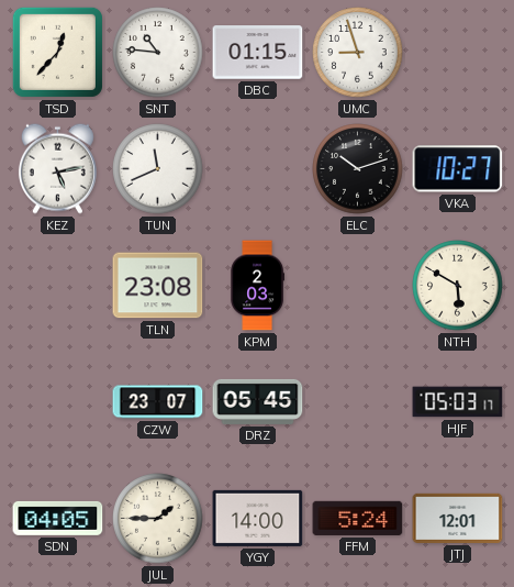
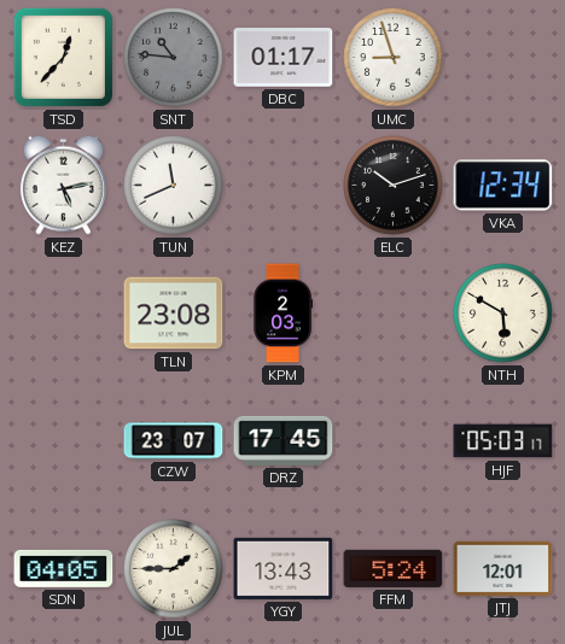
SNT dial: white -> grey (174, 58)
DBC: 01:15 -> 01:17 (284, 58)
VKA: 10:27 -> 12:34 (503, 186)
DRZ: 05:45 -> 17:45 (284, 440)
YGY: 14:00 -> 13:43 (284, 568)
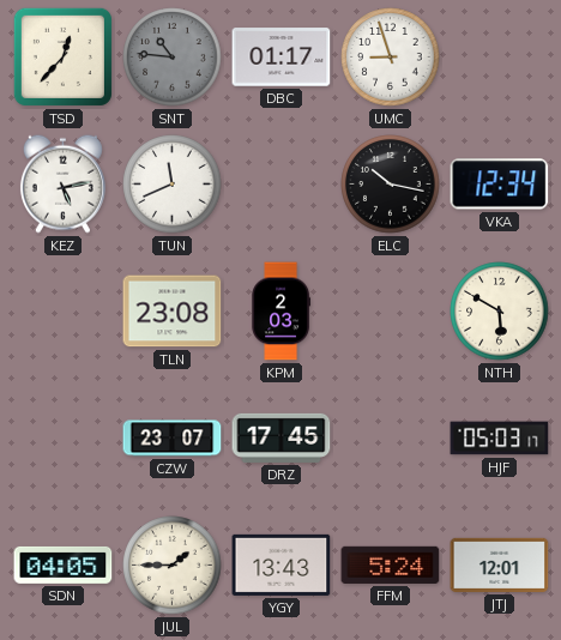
ELC: 10:12 -> 10:17 (391, 185)
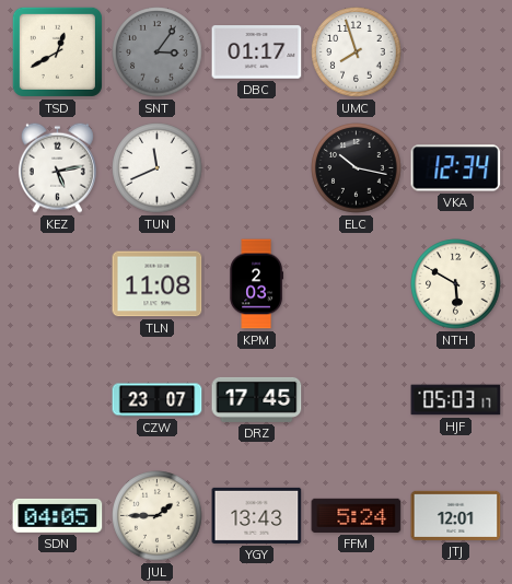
TSD: 12:37 -> 12:40 (57, 51)
SNT: 10:46 -> 3:06 (158, 52)
UMC: 8:57 -> 7:57 (357, 52)
TLN: 23:08 -> 11:08 (158, 284)
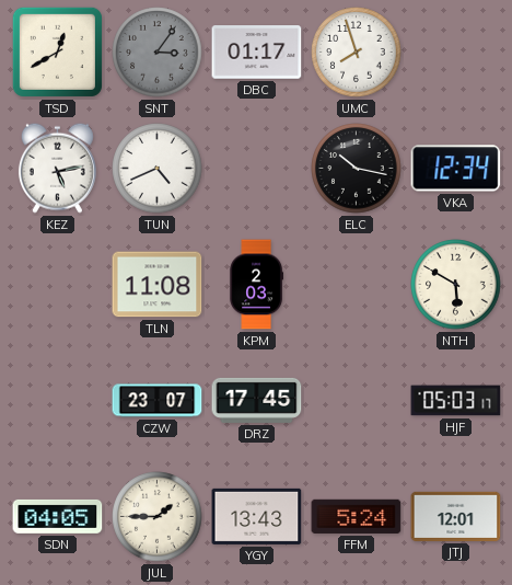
TUN: 11:41 -> 4:41 (158, 169)
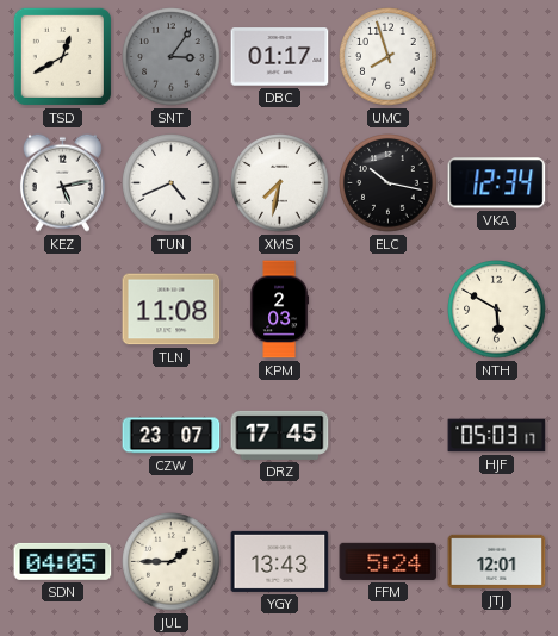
XMS: none -> 7:32 (280, 183)
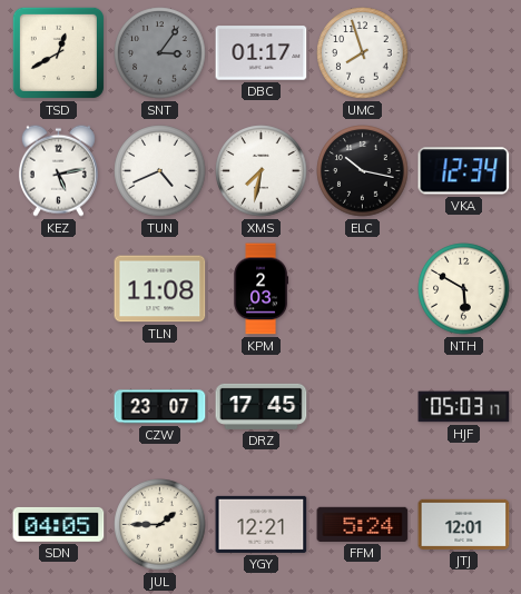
YGY: 13:43 -> 12:21 (262, 524)
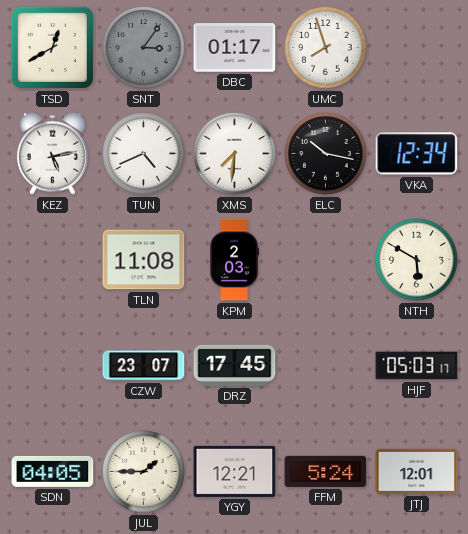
XMS: 7:32 -> 7:31 (235, 154)
